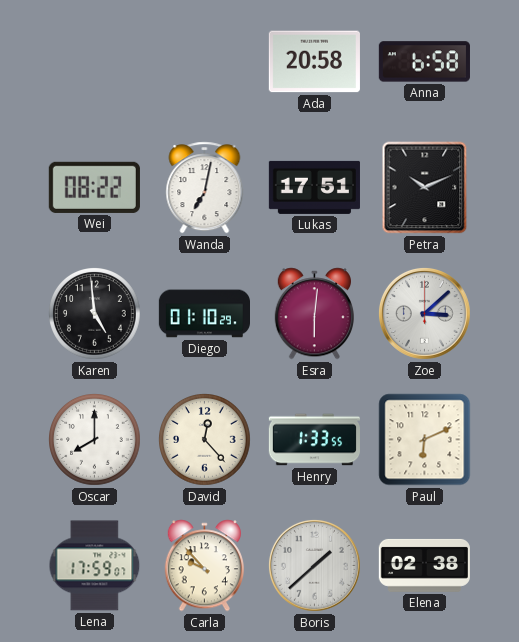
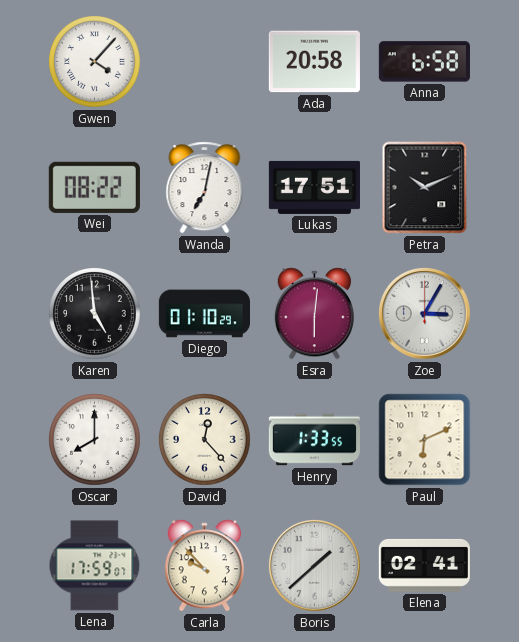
Gwen: none -> 4:07 (95, 62)
Zoe: 3:08 -> 3:05 (424, 313)
Elena: 02:38 -> 02:41 (424, 565)
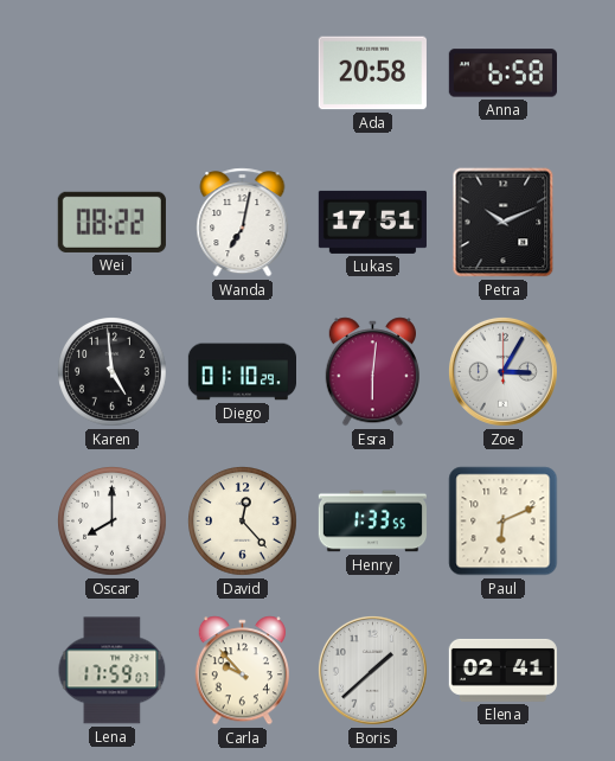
Gwen: 4:07 -> none (95, 62)
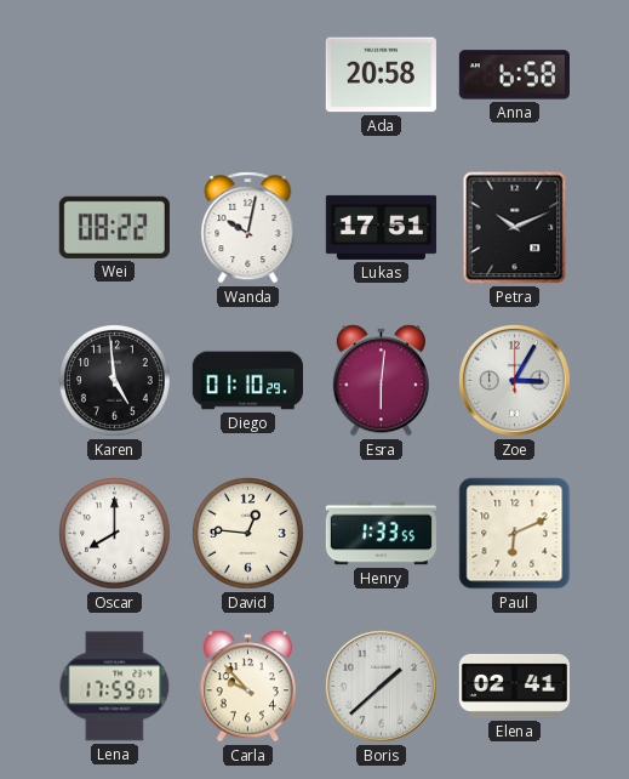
Wanda: 7:02 -> 10:02 (248, 228)
David: 12:23 -> 12:46 (248, 534)
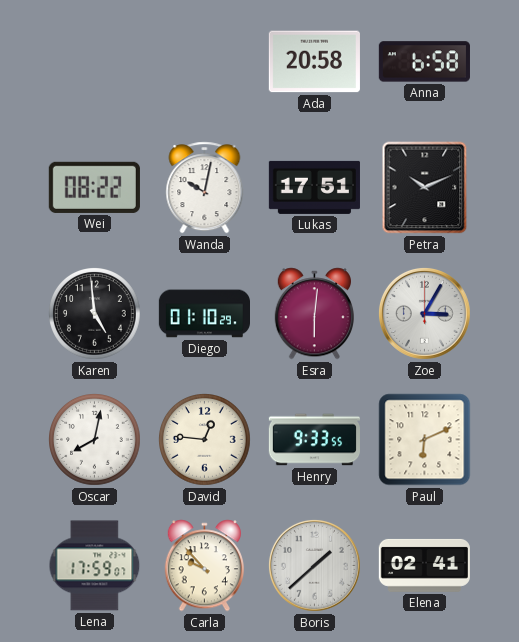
Oscar: 8:00 -> 8:02 (95, 440)
Henry: 1:33 -> 9:33 (314, 440)
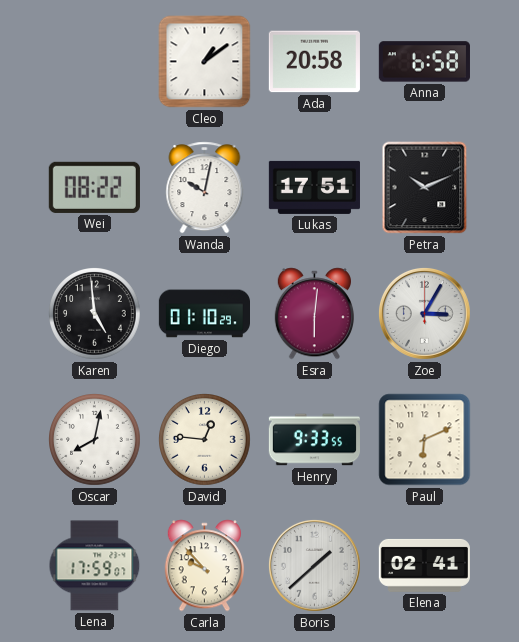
Cleo: none -> 1:09 (205, 62)
